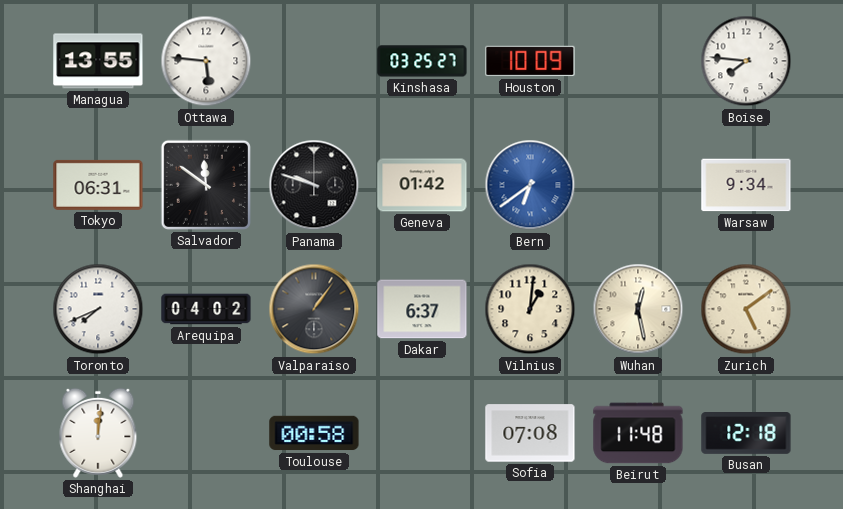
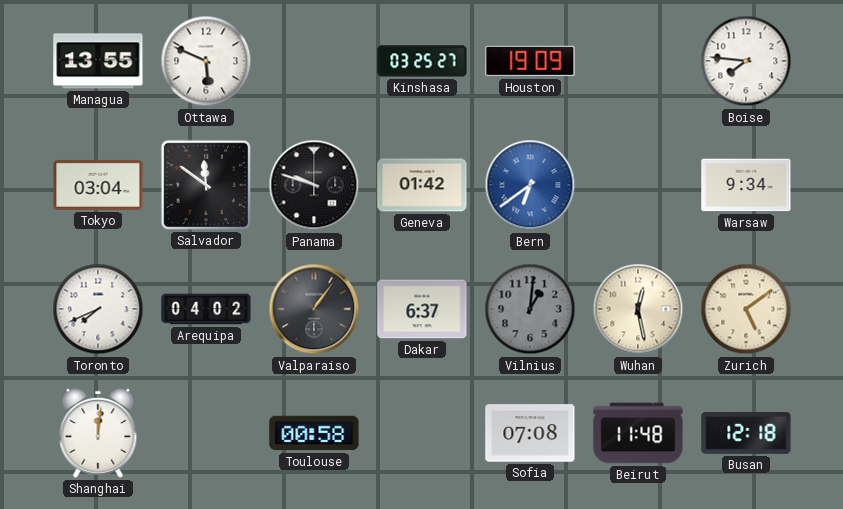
Ottawa: 5:46 -> 5:49 (206, 61)
Houston: 10:09 -> 19:09 (530, 61)
Tokyo: 06:31 -> 03:04 (98, 185)
Vilnius dial: cream -> grey (530, 309)
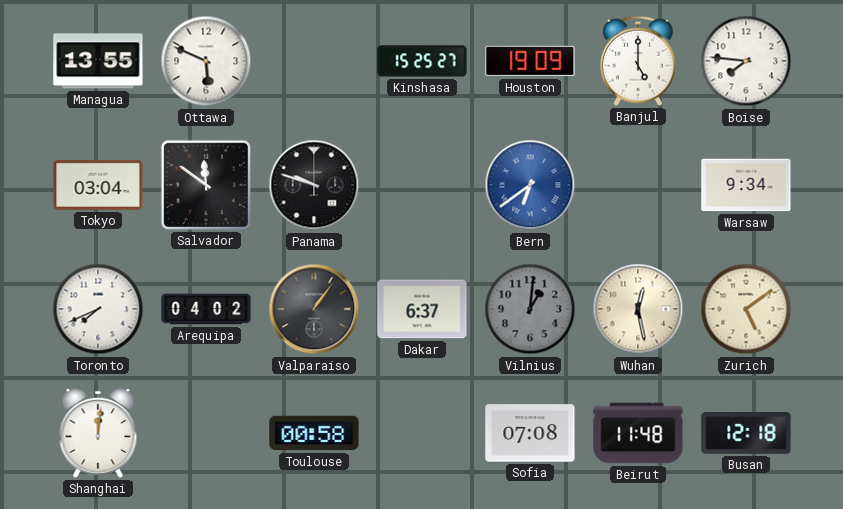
Kinshasa: 03:25 -> 15:25 (422, 61)
Banjul: none -> 5:00 (638, 61)
Geneva: 01:42 -> none (422, 185)
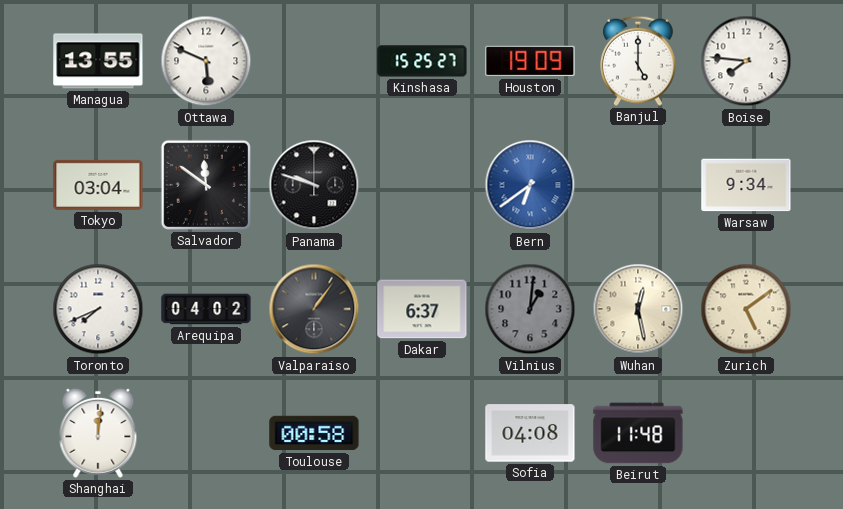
Sofia: 07:08 -> 04:08 (530, 433)
Busan: 12:18 -> none (746, 434)
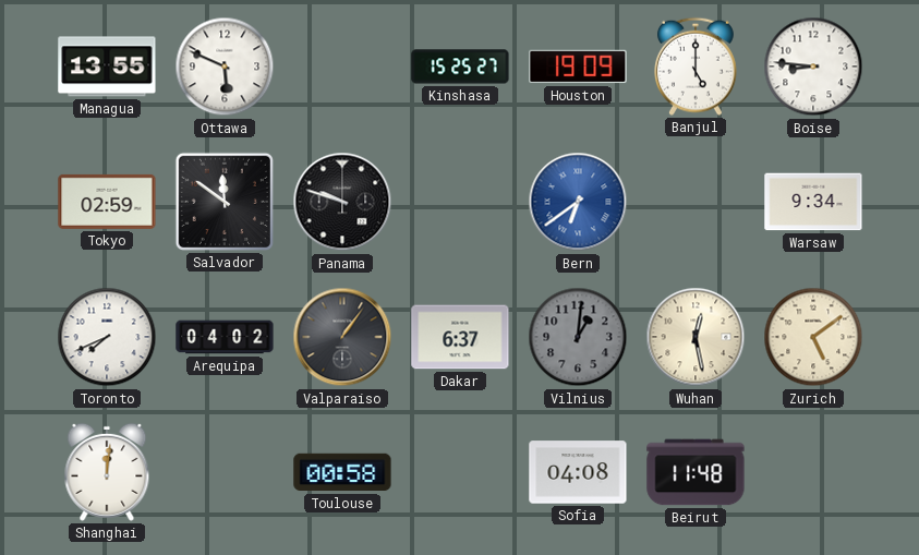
Boise: 7:46 -> 8:46 (813, 67)
Tokyo: 03:04 -> 02:59 (107, 202)
